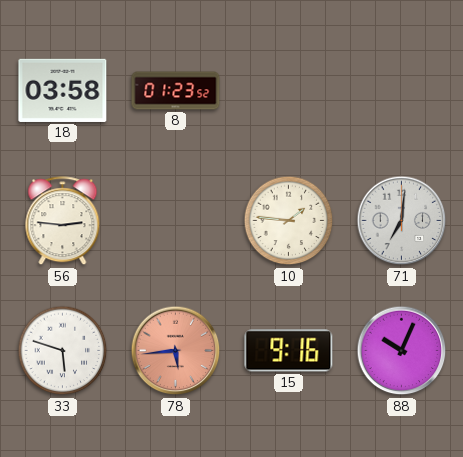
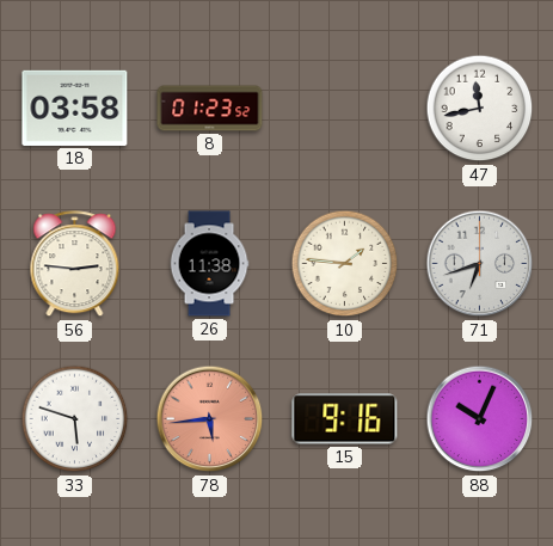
47: none -> 11:43 (480, 109)
26: none -> 11:38 (209, 264)
71: 7:01 -> 6:42 (480, 264)
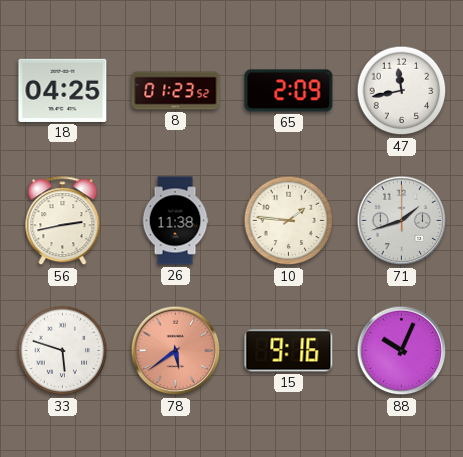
18: 03:58 -> 04:25 (63, 90)
65: none -> 2:09 (289, 91)
56: 2:46 -> 2:43 (63, 221)
71: 6:42 -> 1:42 (402, 221)
78: 5:44 -> 5:39 (176, 351)
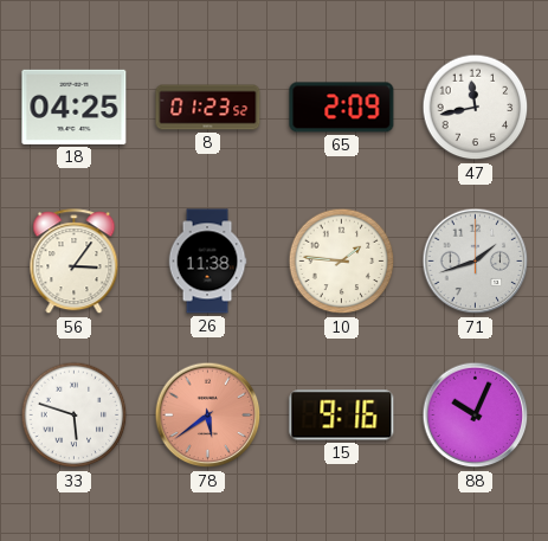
56: 2:43 -> 3:06 (75, 262)
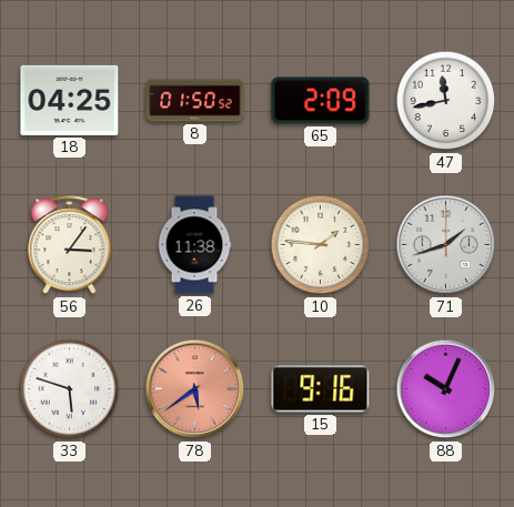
8: 01:23 -> 01:50 (195, 101)
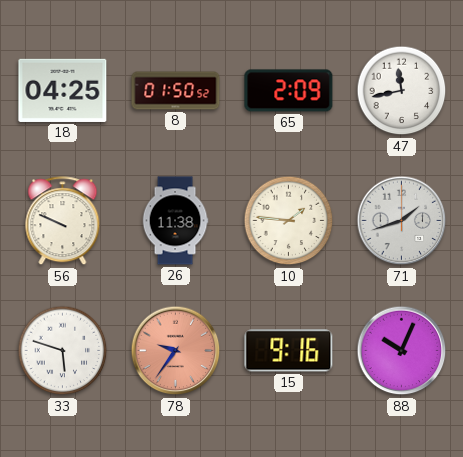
56: 3:06 -> 9:49 (63, 221)
78: 5:39 -> 9:36 (176, 351)
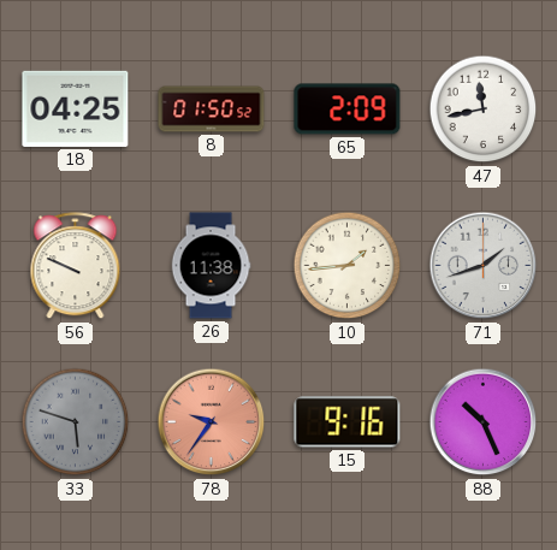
10: 1:46 -> 1:44 (348, 266)
33 dial: white -> grey (76, 422)
88: 10:04 -> 10:26 (484, 422)
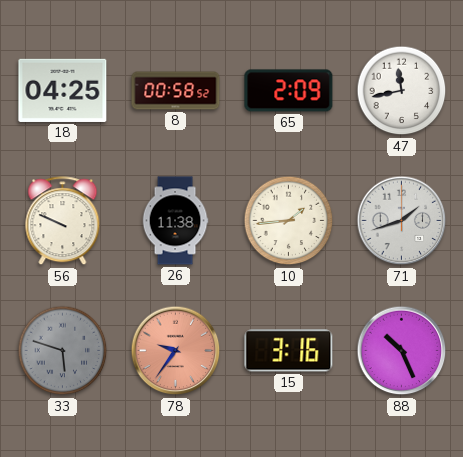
8: 01:50 -> 00:58 (176, 91)
15: 9:16 -> 3:16 (289, 351)
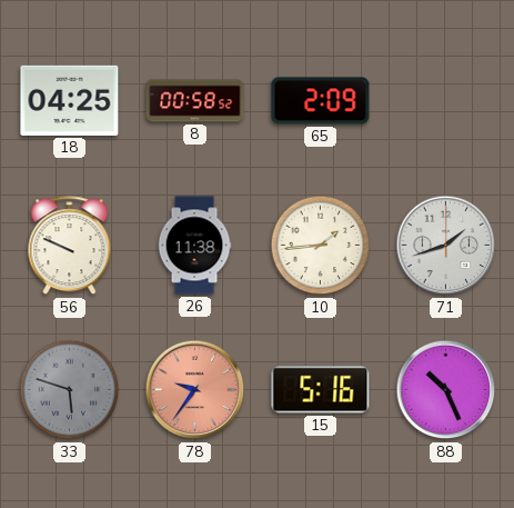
47: 11:43 -> none (402, 91)
15: 3:16 -> 5:16 (321, 390)
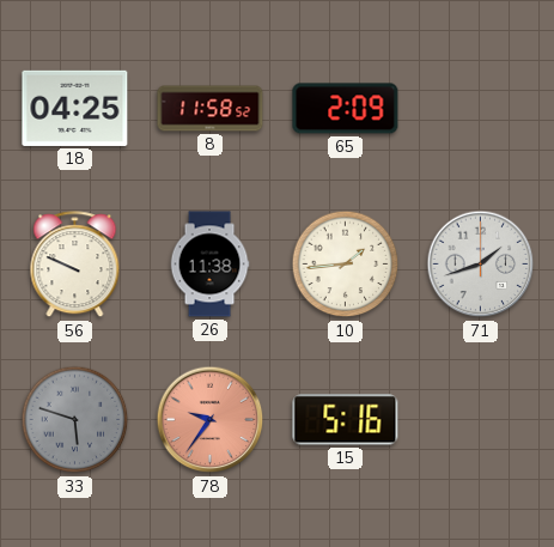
8: 00:58 -> 11:58 (211, 109)
88: 10:26 -> none (446, 390)
